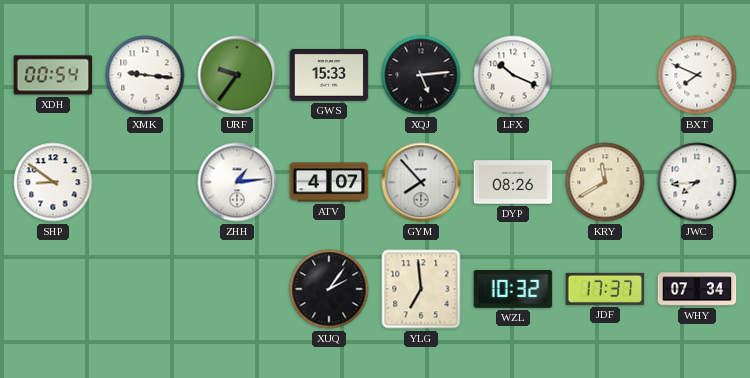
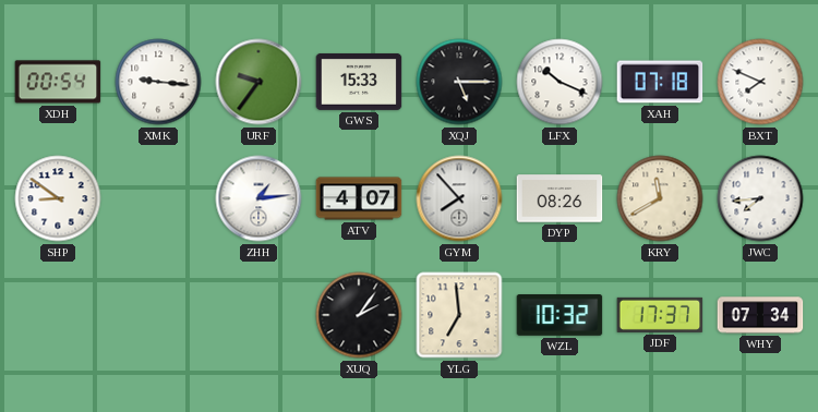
XQJ: 5:14 -> 5:15 (459, 82)
XAH: none -> 07:18 (660, 82)
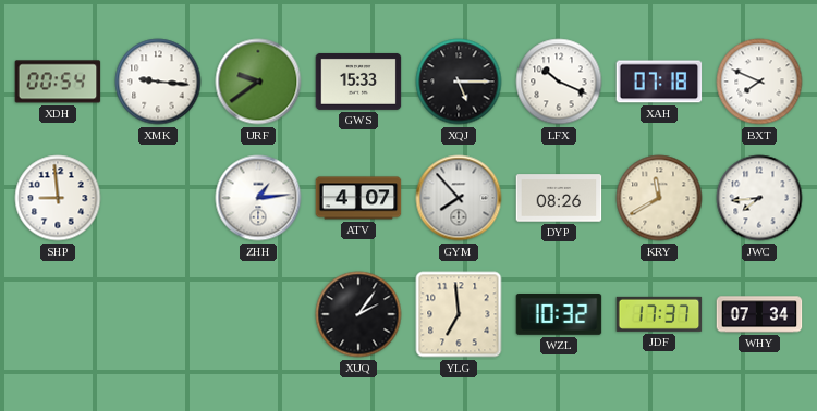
URF: 9:36 -> 9:39 (258, 82)
SHP: 8:51 -> 8:59 (58, 198)
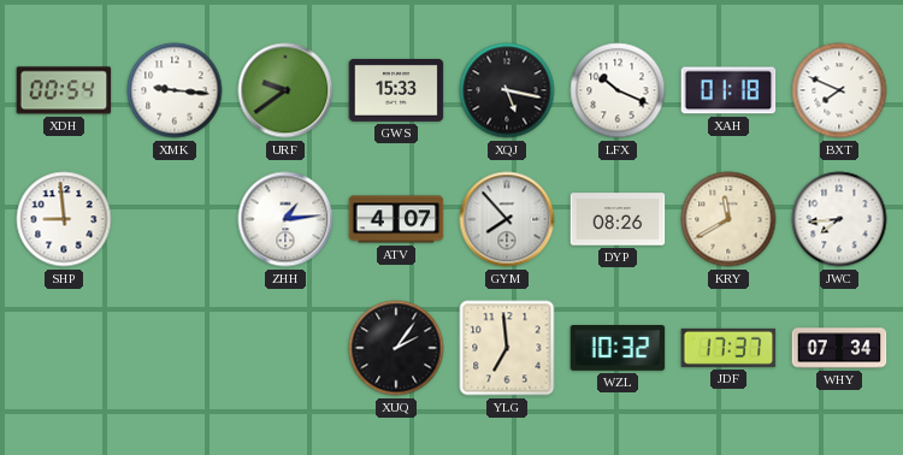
XQJ: 5:15 -> 5:17 (507, 90)
XAH: 07:18 -> 01:18 (728, 90)
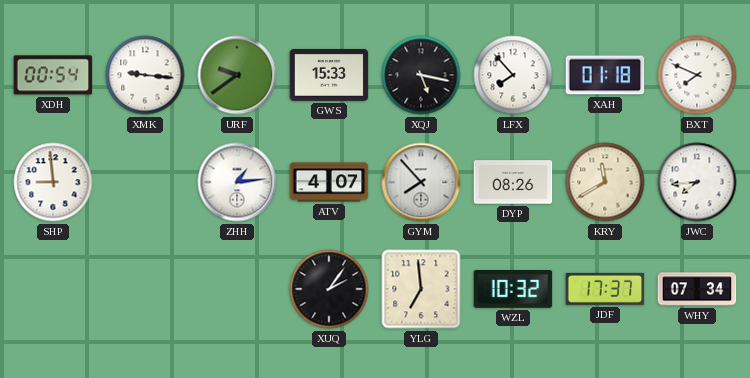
LFX: 10:19 -> 7:53 (513, 75)
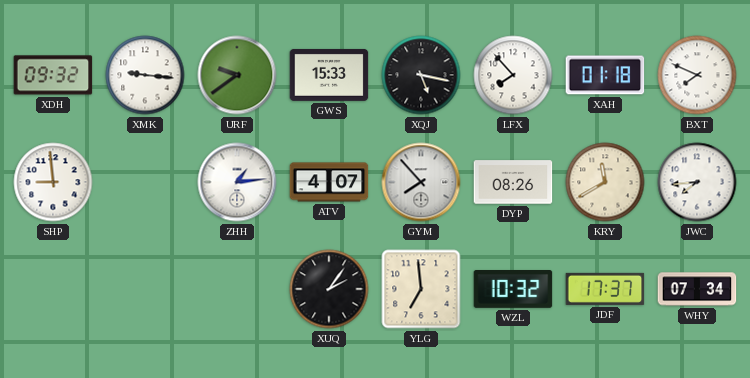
XDH: 00:54 -> 09:32 (53, 75)
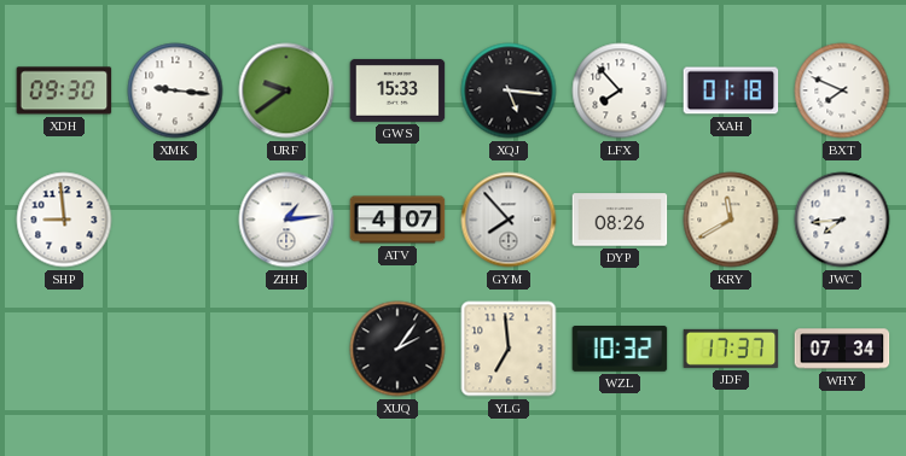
XDH: 09:32 -> 09:30 (64, 90)
XQJ: 5:17 -> 5:16 (509, 90)
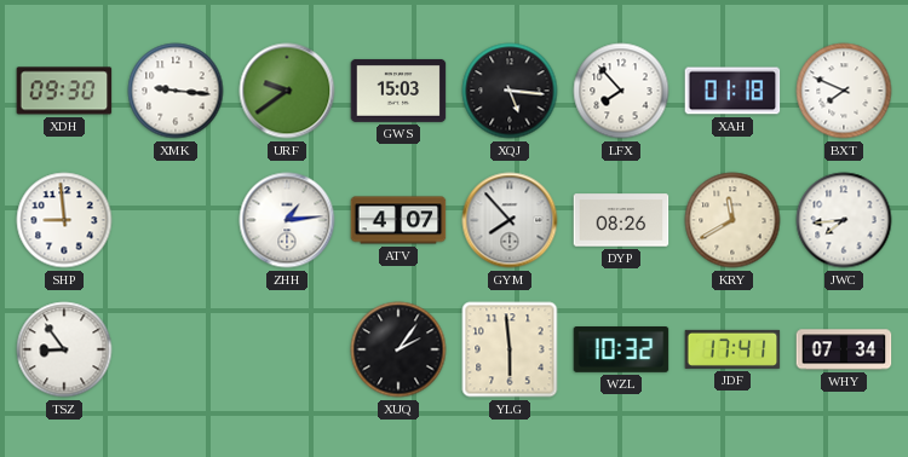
GWS: 15:33 -> 15:03 (398, 91)
TSZ: none -> 8:54 (64, 349)
YLG: 6:59 -> 5:59 (510, 349)
JDF: 17:37 -> 17:41 (732, 349)
